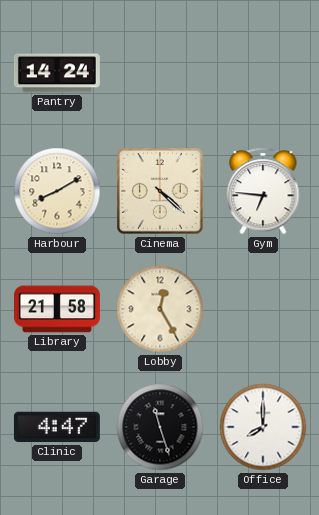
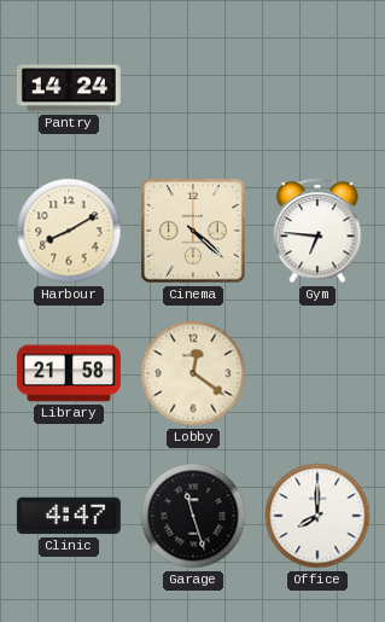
Lobby: 12:25 -> 12:21 (193, 373)
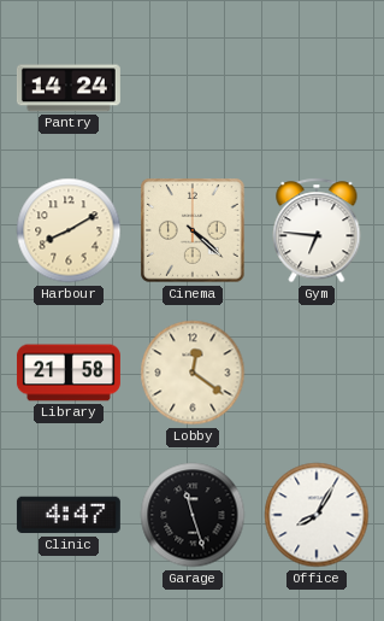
Office: 8:00 -> 8:05 (317, 515)
